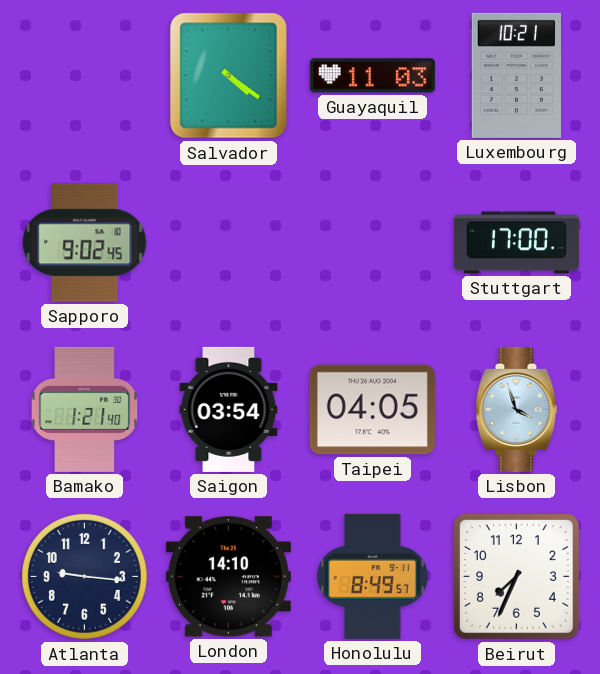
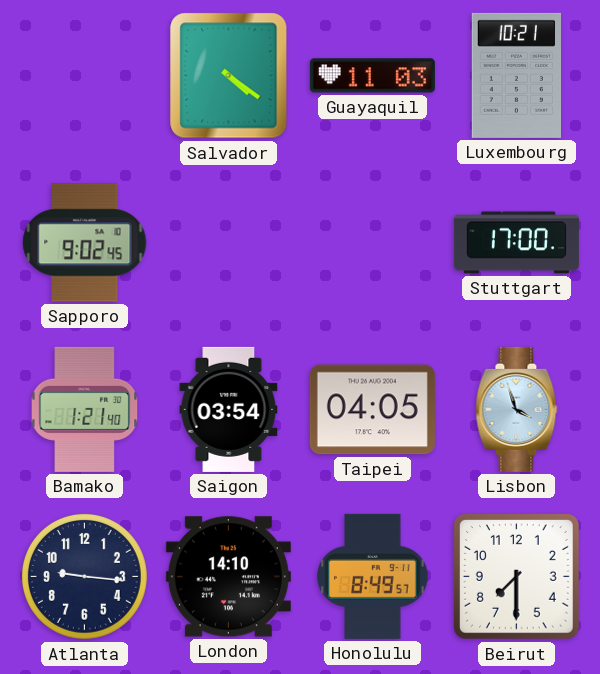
Beirut: 7:34 -> 7:30 (516, 576)
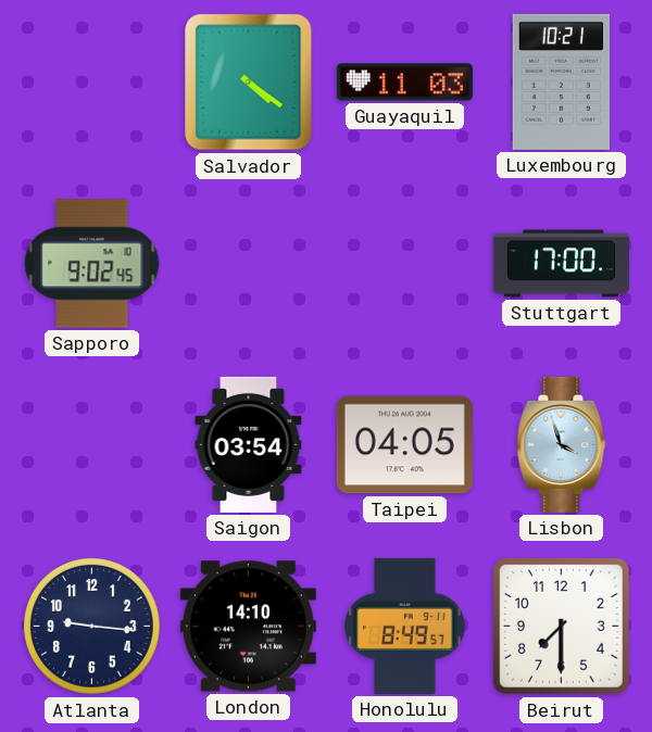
Bamako: 1:21 -> none (85, 409)
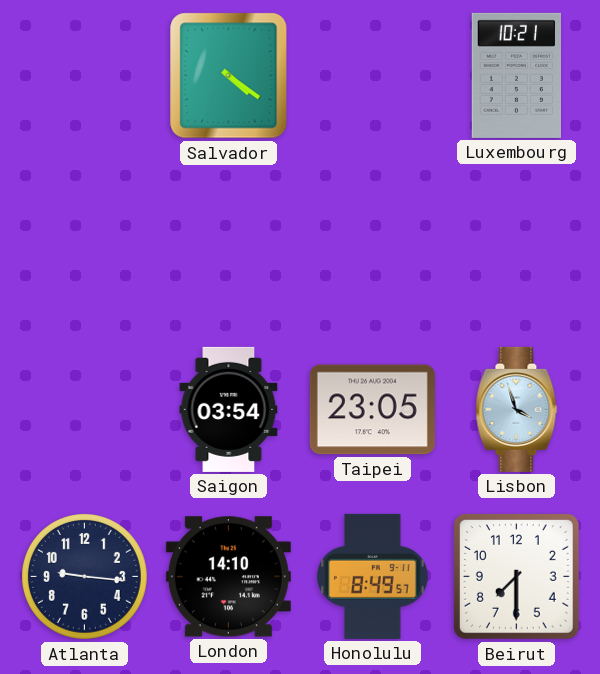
Guayaquil: 11:03 -> none (404, 83)
Sapporo: 9:02 -> none (92, 264)
Stuttgart: 17:00 -> none (561, 264)
Taipei: 04:05 -> 23:05 (372, 410)
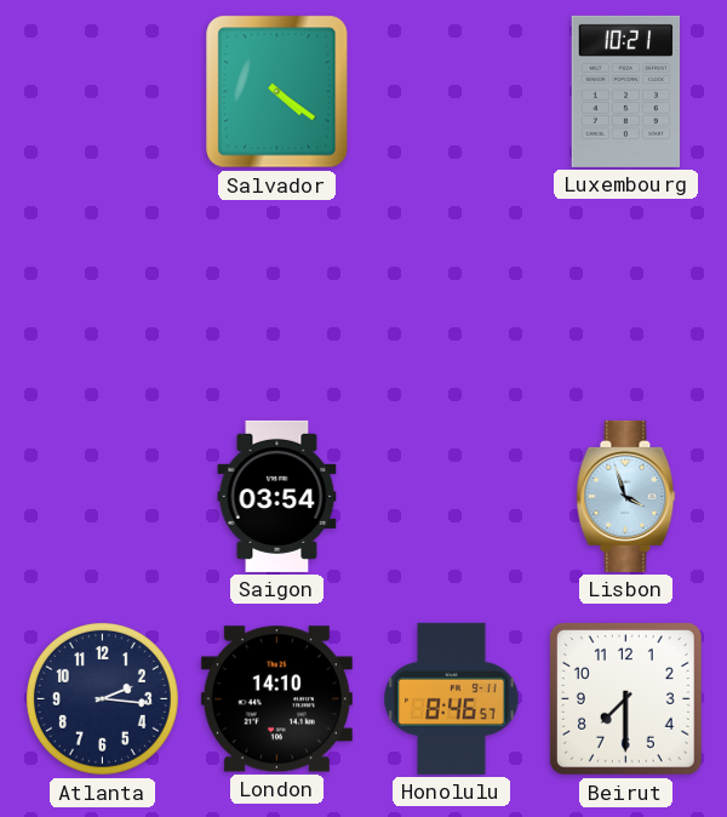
Taipei: 23:05 -> none (372, 410)
Atlanta: 9:16 -> 2:16 (102, 698)
Honolulu: 8:49 -> 8:46 (452, 698)
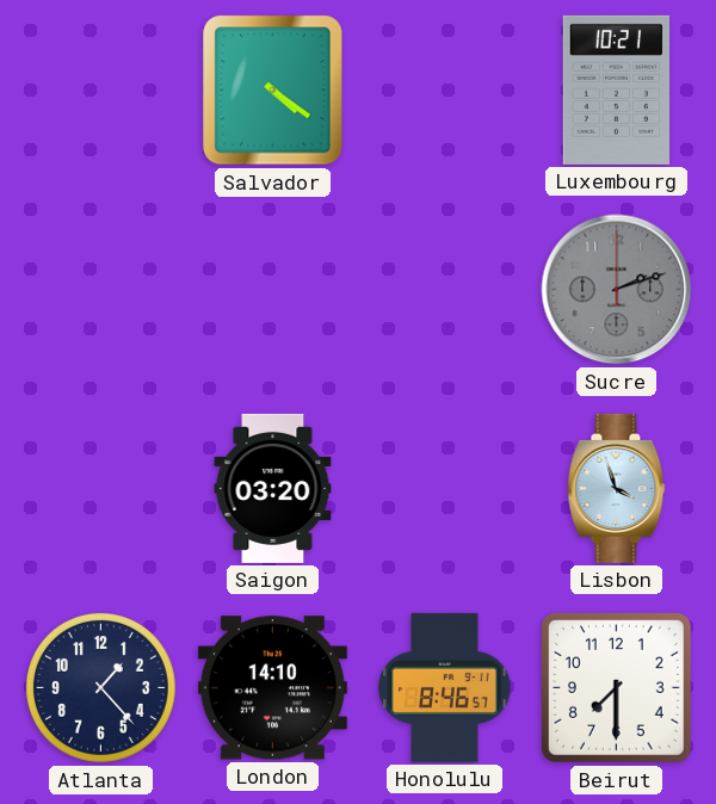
Sucre: none -> 2:12 (617, 290)
Saigon: 03:54 -> 03:20 (273, 488)
Atlanta: 2:16 -> 1:23 (100, 687)
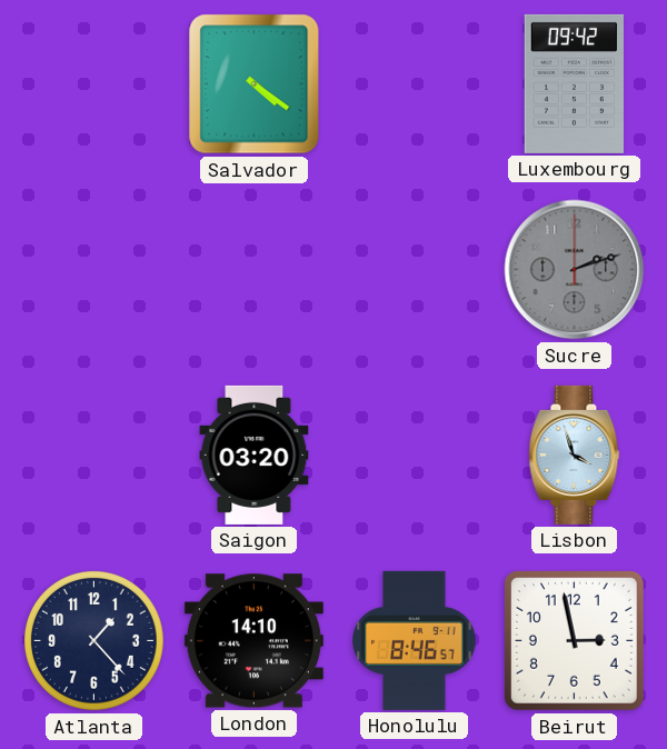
Luxembourg: 10:21 -> 09:42 (574, 83)
Beirut: 7:30 -> 2:58 (574, 640)
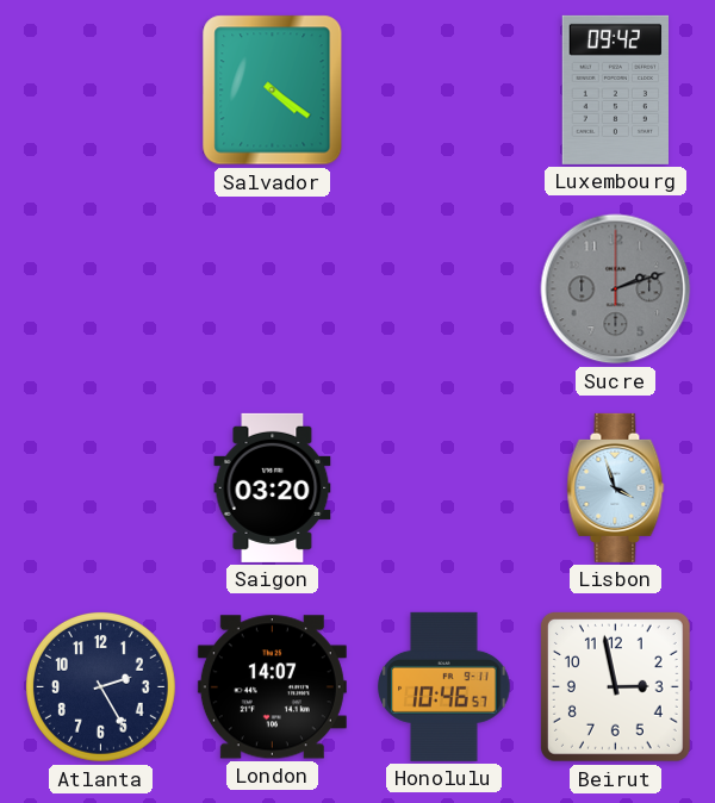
Atlanta: 1:23 -> 2:25 (100, 686)
London: 14:10 -> 14:07 (272, 687)
Honolulu: 8:46 -> 10:46 (444, 686)
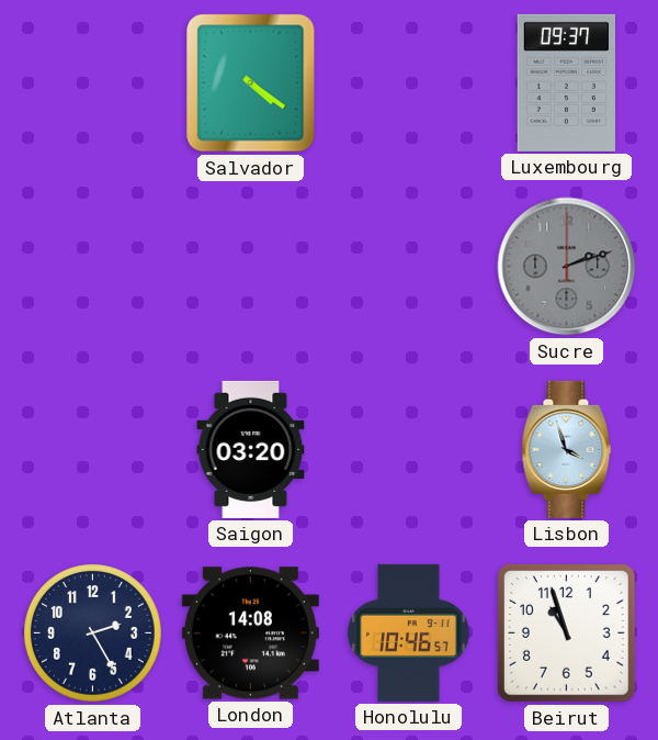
Luxembourg: 09:42 -> 09:37 (566, 82)
London: 14:07 -> 14:08 (250, 634)
Beirut: 2:58 -> 10:57 (566, 632)
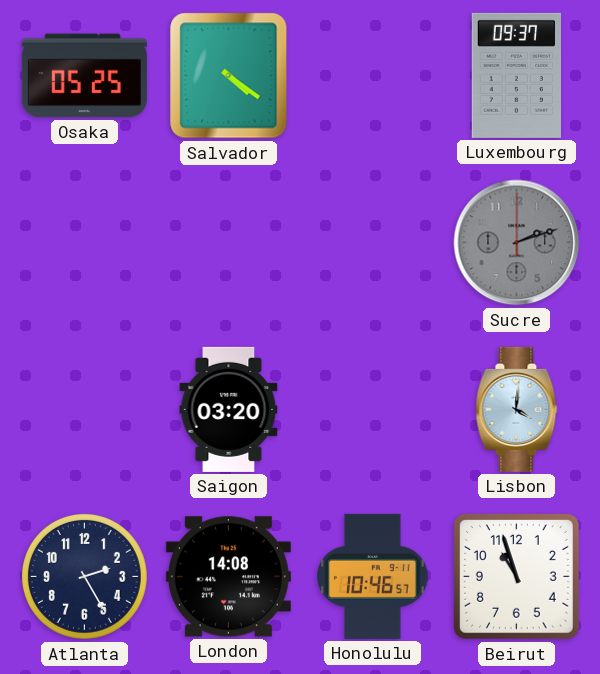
Osaka: none -> 05:25 (84, 76)
Lisbon: 3:57 -> 4:01 (517, 409)
